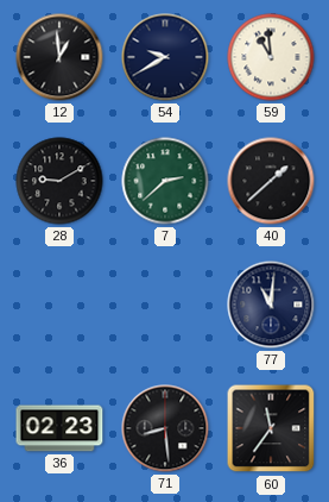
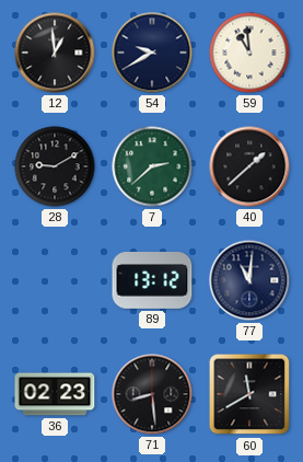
89: none -> 13:12 (152, 281)
60: 11:36 -> 11:40 (249, 394)
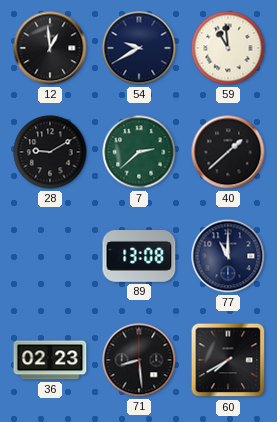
89: 13:12 -> 13:08 (139, 257)
77: 11:01 -> 11:00 (228, 256)
60: 11:40 -> 7:40 (228, 360)
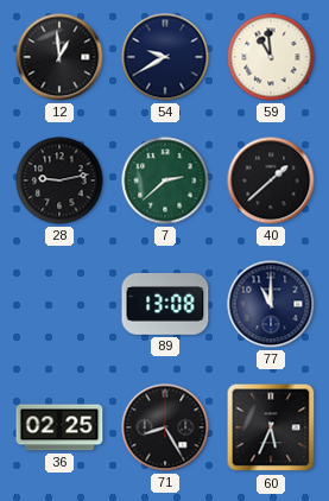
28: 9:10 -> 9:13 (59, 180)
36: 02:23 -> 02:25 (59, 427)
71: 8:29 -> 8:25 (165, 427)
60: 7:40 -> 5:34 (271, 427)
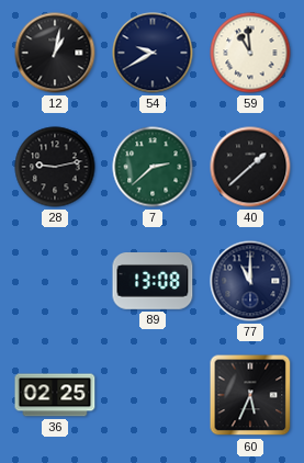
12: 12:59 -> 1:02 (55, 53)
71: 8:25 -> none (165, 427)
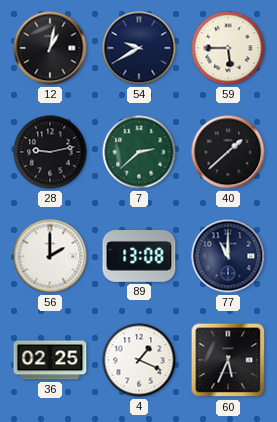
59: 10:59 -> 5:45 (228, 48)
56: none -> 2:00 (50, 256)
4: none -> 1:19 (139, 360)
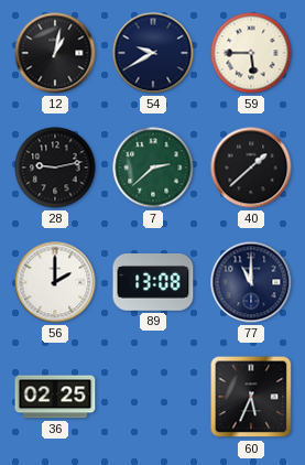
4: 1:19 -> none (139, 360)
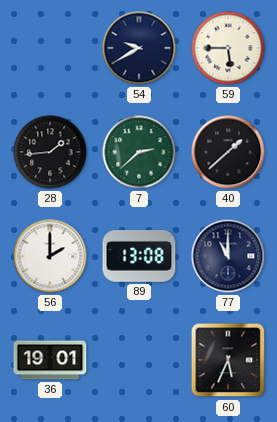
12: 1:02 -> none (55, 53)
28: 9:13 -> 1:44 (50, 152)
36: 02:25 -> 19:01 (50, 360)
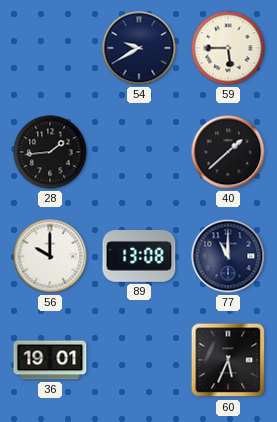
7: 2:38 -> none (139, 152)
56: 2:00 -> 10:00 (50, 256)
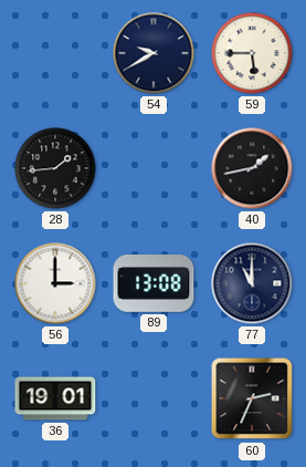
40: 1:38 -> 1:43 (252, 168)
56: 10:00 -> 3:00 (55, 283)
60: 5:34 -> 2:34 (252, 398)
